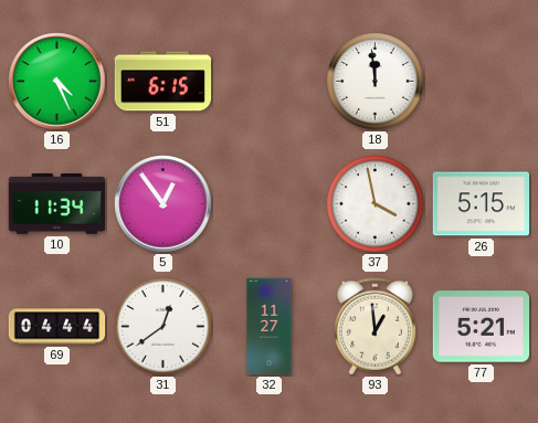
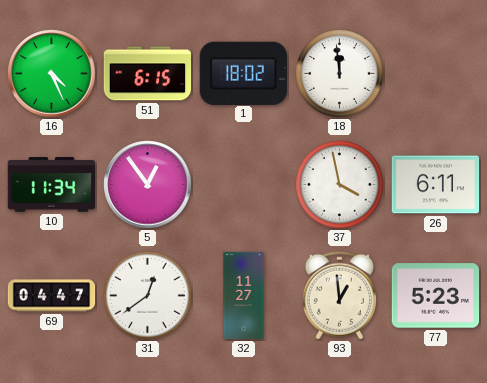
1: none -> 18:02 (243, 73)
26: 5:15 -> 6:11 (436, 185)
69: 04:44 -> 04:47 (52, 296)
77: 5:21 -> 5:23 (436, 296)
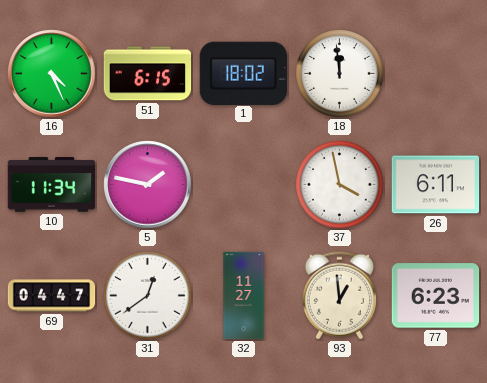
5: 12:54 -> 1:47 (148, 185)
77: 5:23 -> 6:23 (436, 296)
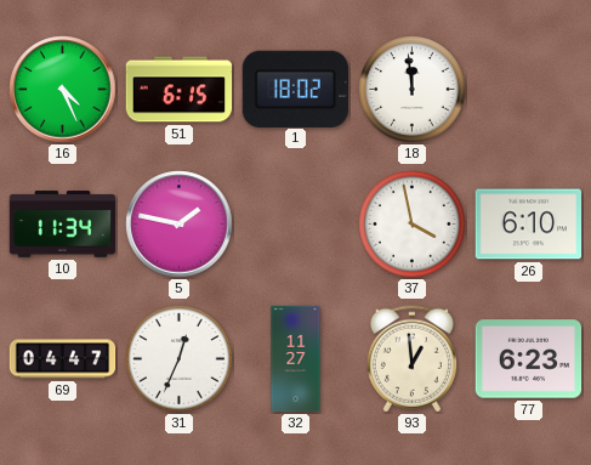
26: 6:11 -> 6:10 (529, 225)
31: 12:39 -> 12:34 (180, 359)
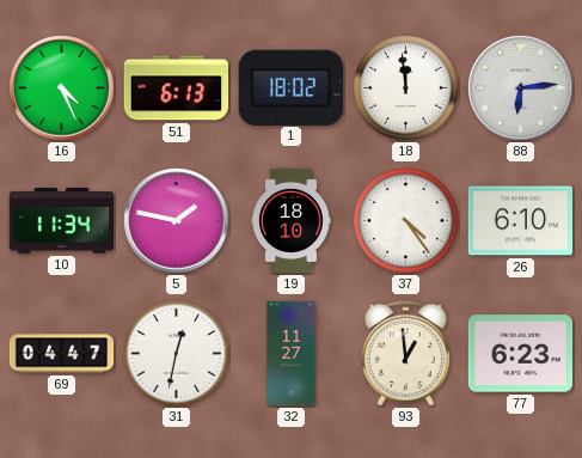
51: 6:15 -> 6:13 (177, 88)
88: none -> 6:14 (521, 88)
19: none -> 18:10 (292, 221)
37: 3:58 -> 4:24 (406, 221)
31: 12:34 -> 12:32 (177, 354)
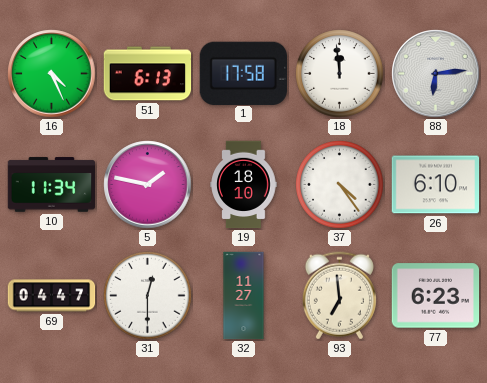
1: 18:02 -> 17:58 (243, 73)
31: 12:32 -> 12:30 (148, 296)
93: 12:59 -> 6:59 (339, 296)
